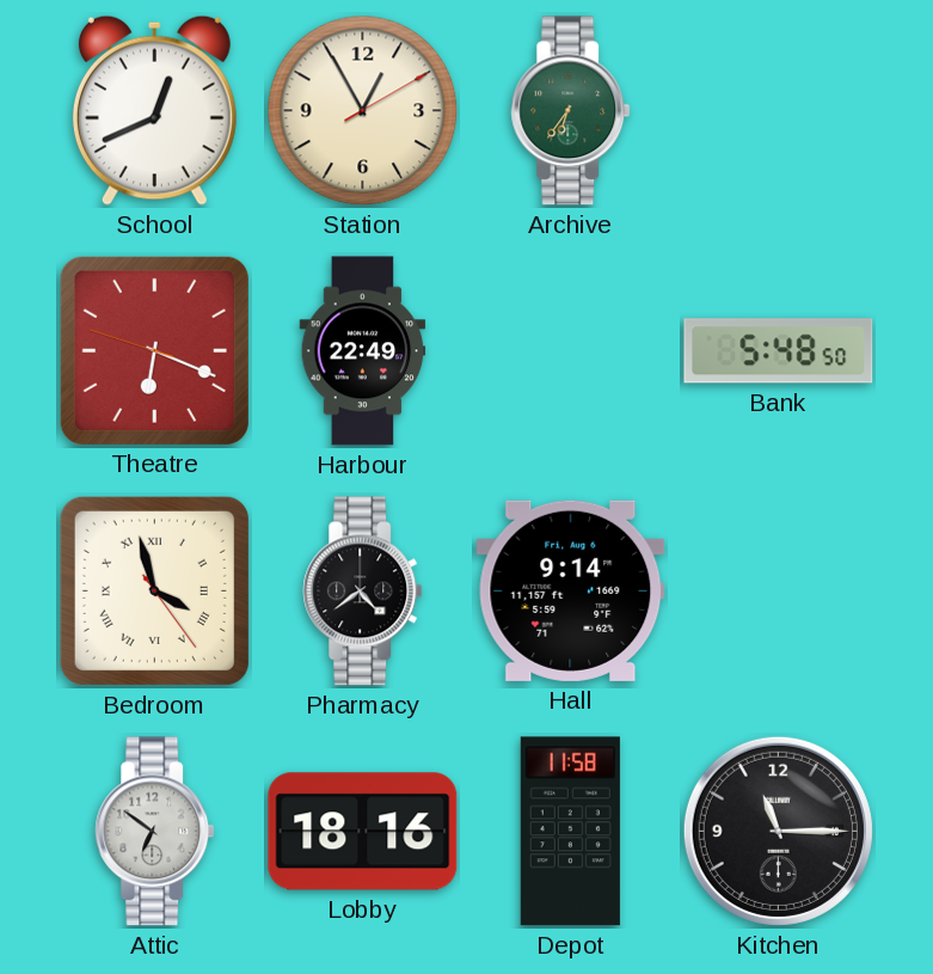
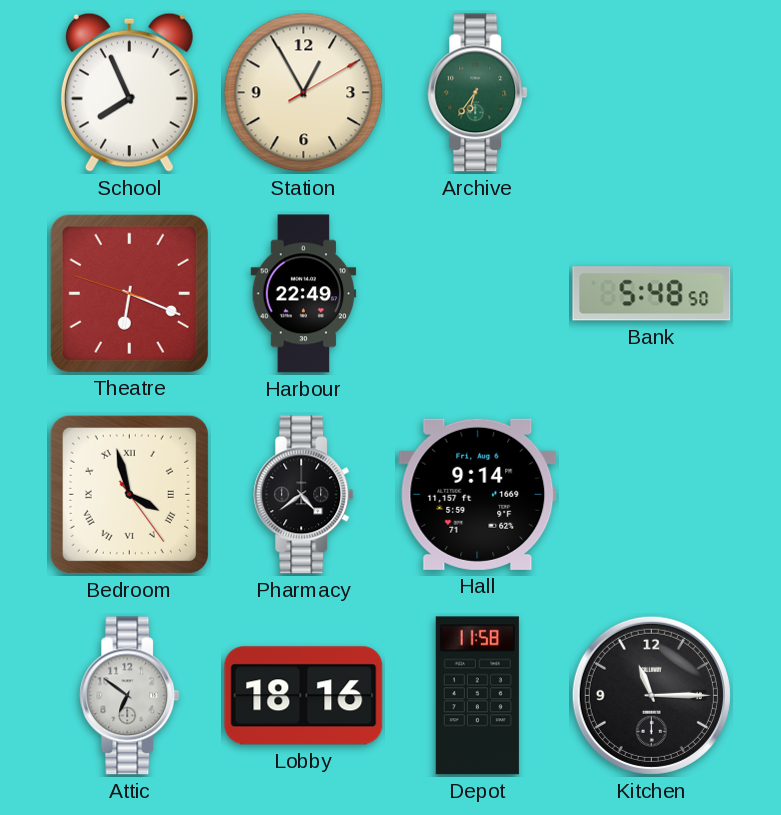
School: 12:41 -> 7:56 (129, 92)
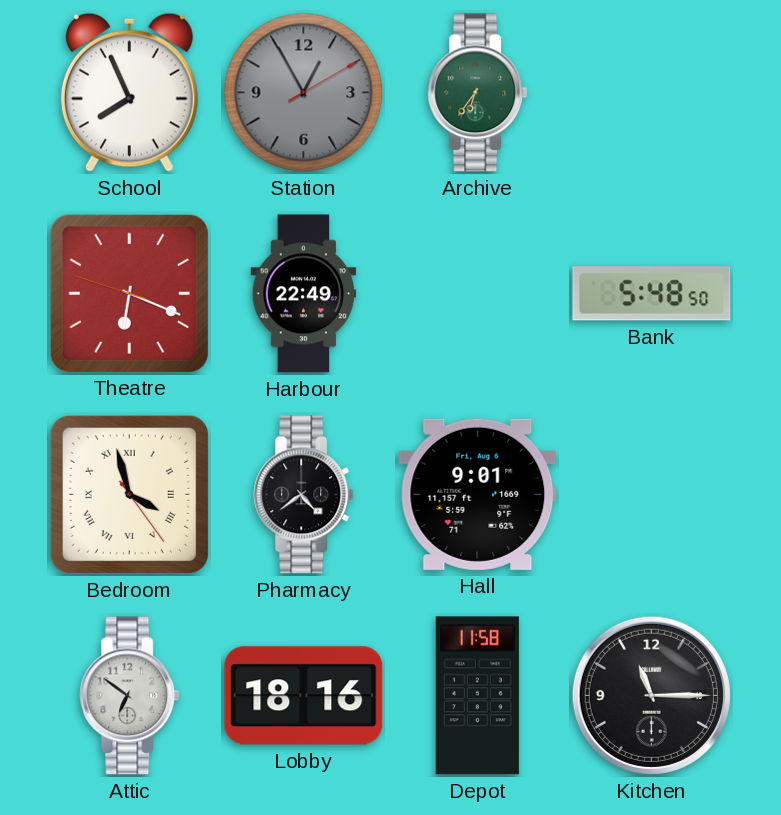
Station dial: cream -> grey (304, 93)
Hall: 9:14 -> 9:01 (478, 494)
